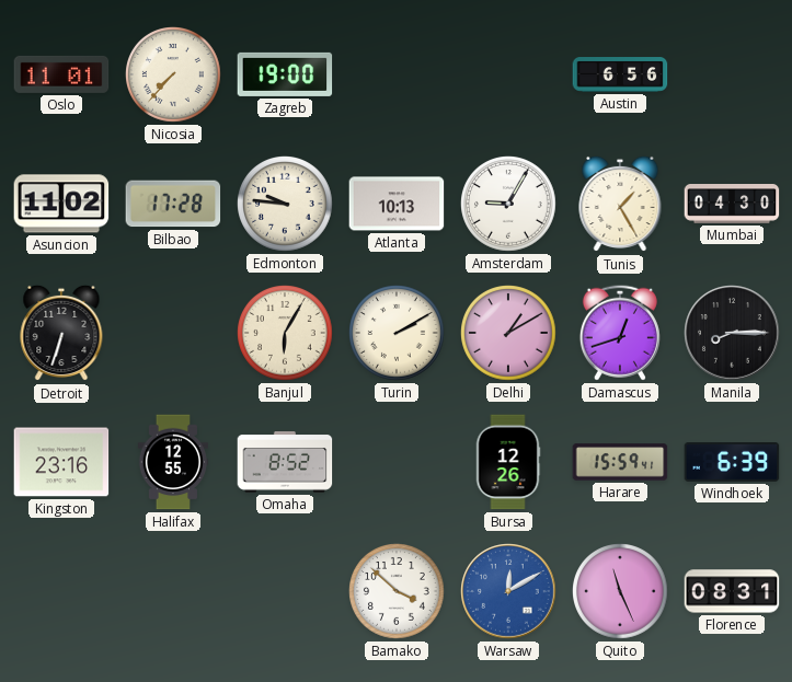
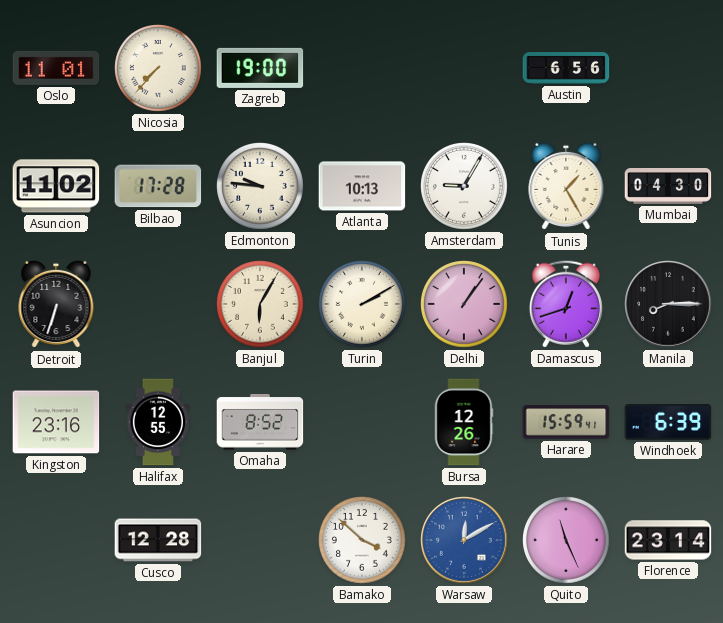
Delhi: 1:10 -> 1:06 (465, 305)
Cusco: none -> 12:28 (158, 540)
Florence: 08:31 -> 23:14 (668, 540)
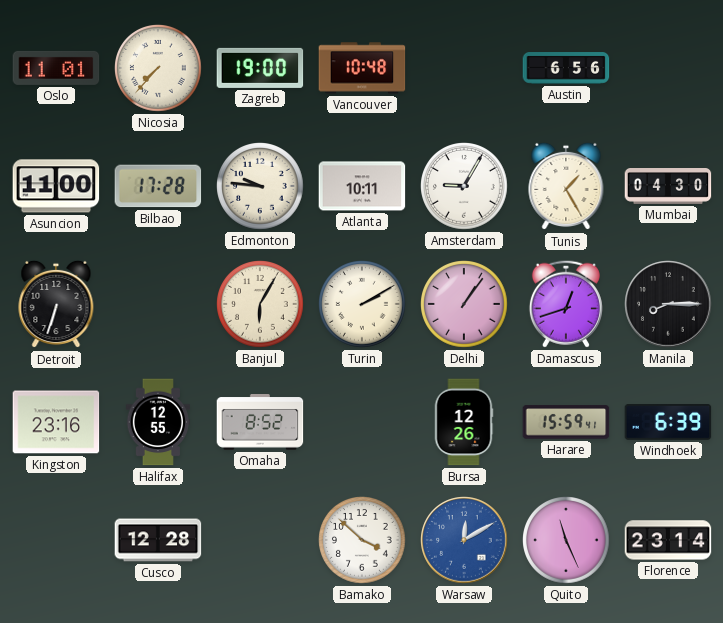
Vancouver: none -> 10:48 (362, 68)
Asuncion: 11:02 -> 11:00 (56, 186)
Atlanta: 10:13 -> 10:11 (362, 186)
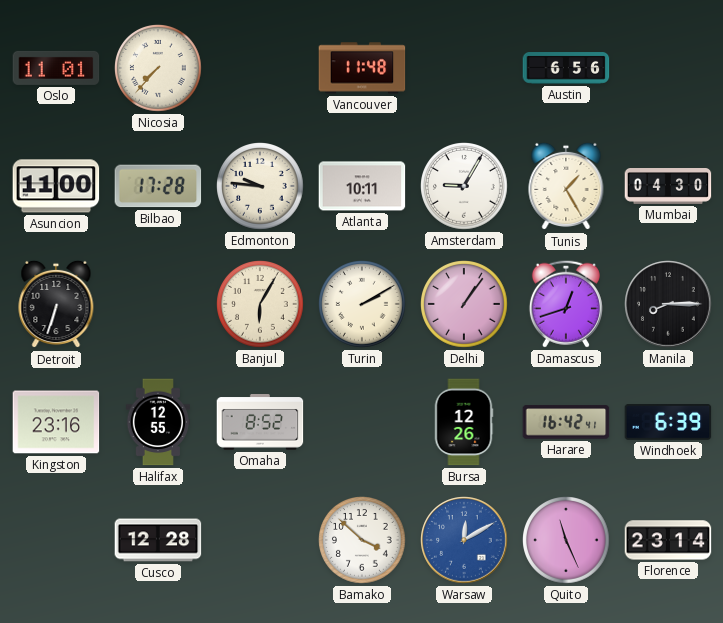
Zagreb: 19:00 -> none (260, 68)
Vancouver: 10:48 -> 11:48 (362, 68)
Harare: 15:59 -> 16:42 (566, 422)
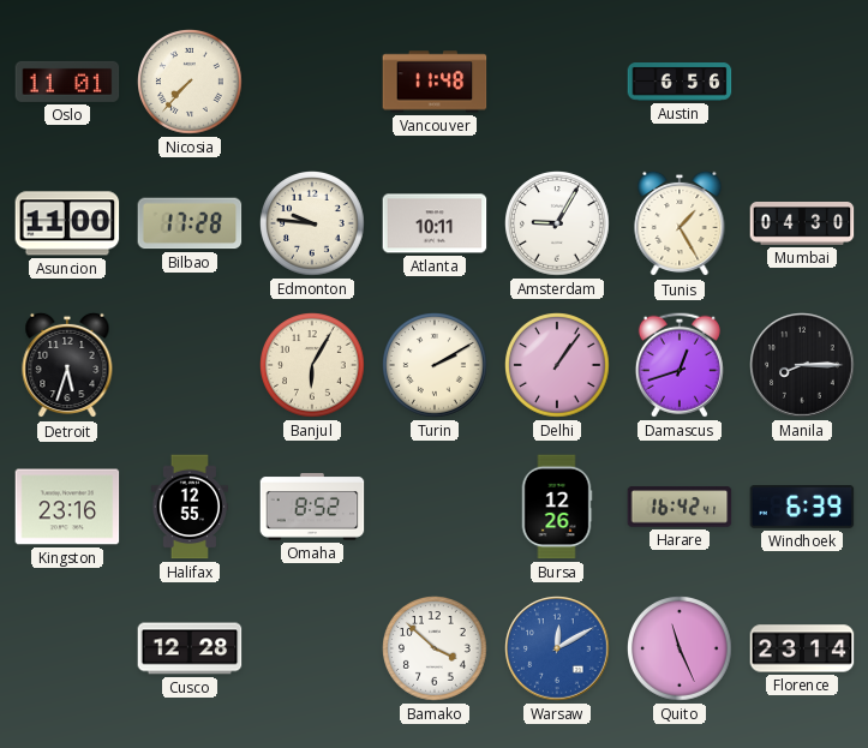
Detroit: 6:33 -> 5:33 (67, 365)
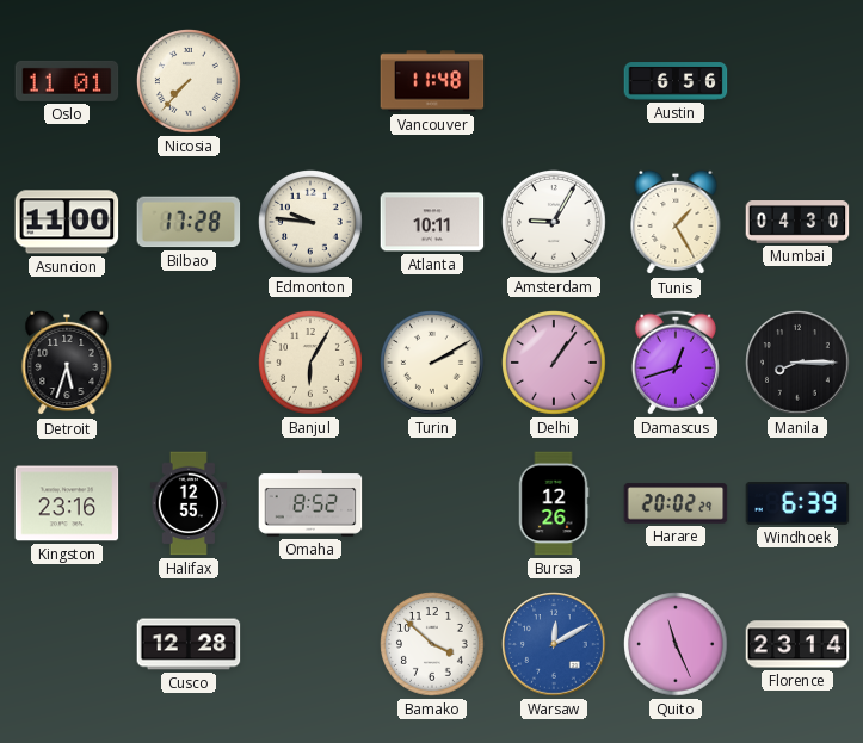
Harare: 16:42 -> 20:02 (676, 503)
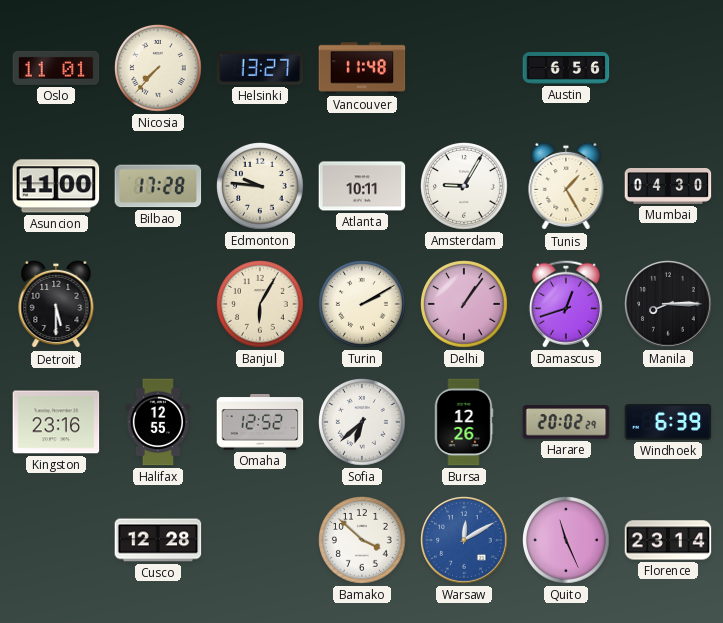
Helsinki: none -> 13:27 (260, 68)
Detroit: 5:33 -> 5:30 (56, 304)
Omaha: 8:52 -> 12:52 (260, 423)
Sofia: none -> 6:38 (363, 423)
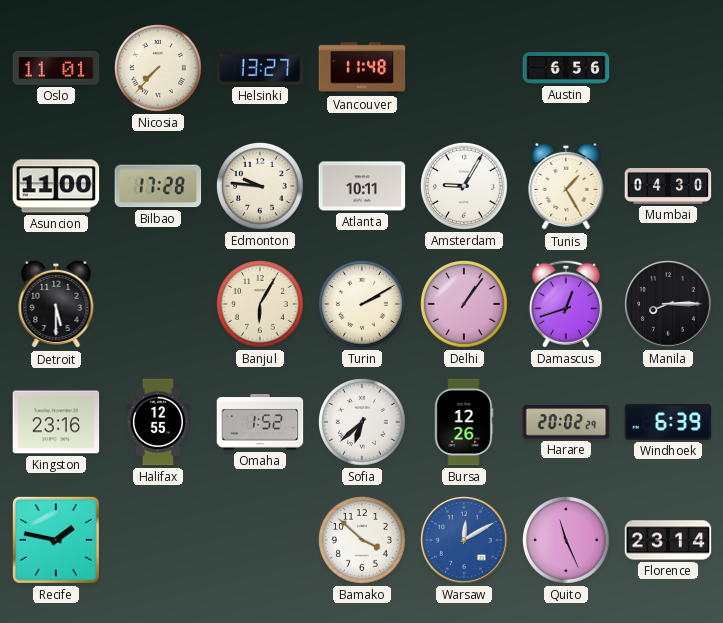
Omaha: 12:52 -> 1:52 (260, 423)
Recife: none -> 1:47 (56, 540)
Cusco: 12:28 -> none (158, 540)
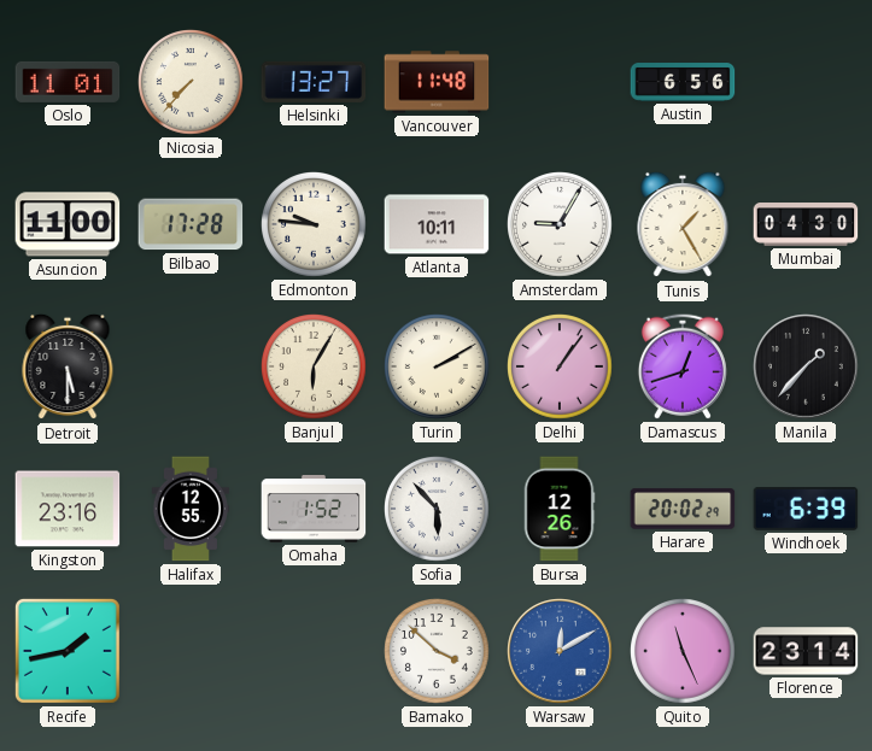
Manila: 8:15 -> 1:37 (806, 366)
Sofia: 6:38 -> 5:53 (438, 510)
Recife: 1:47 -> 1:43 (68, 651)
